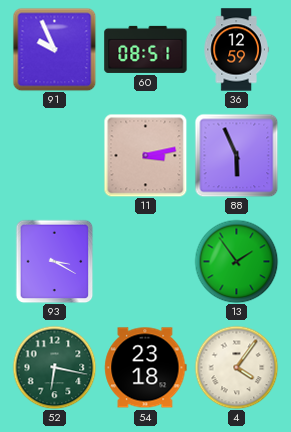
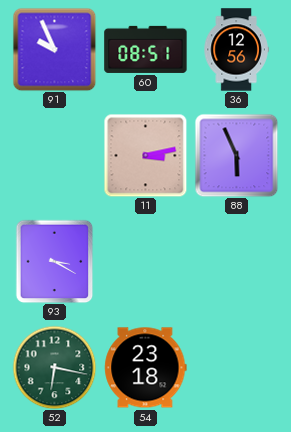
36: 12:59 -> 12:56 (236, 50)
13: 1:54 -> none (236, 261)
4: 4:06 -> none (236, 367)
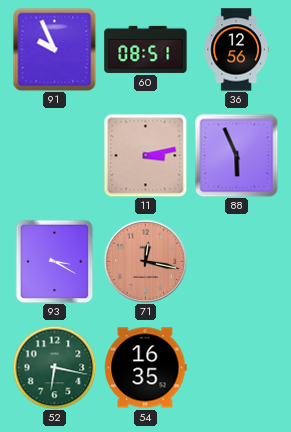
71: none -> 12:17 (145, 261)
54: 23:18 -> 16:35 (146, 368)
